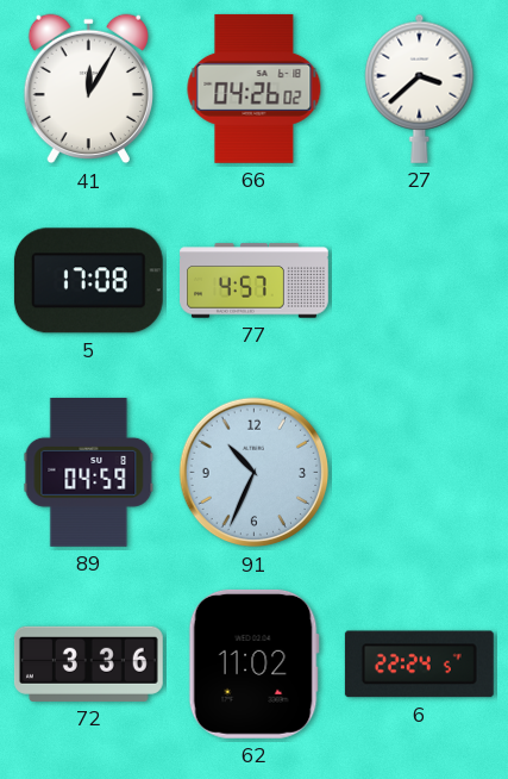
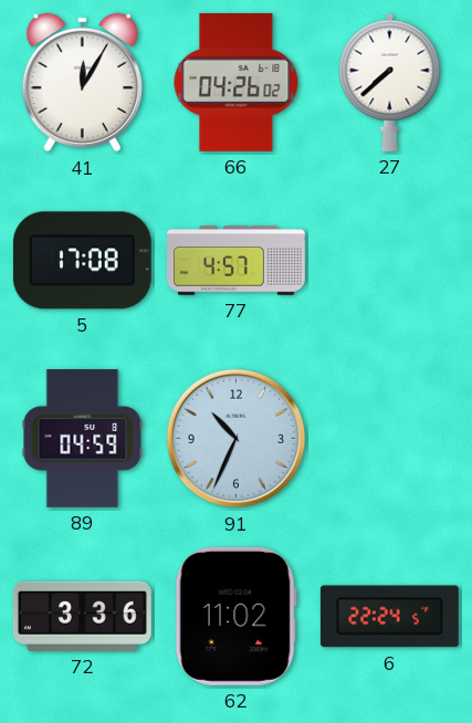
27: 3:38 -> 7:38 (390, 82)
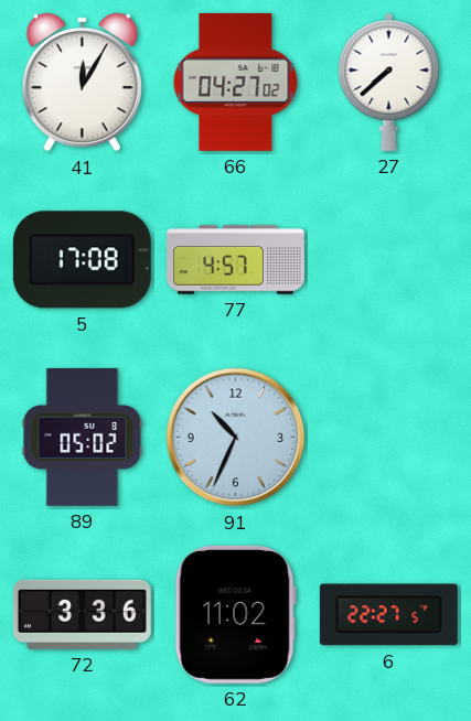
66: 04:26 -> 04:27 (236, 82)
89: 04:59 -> 05:02 (83, 437)
6: 22:24 -> 22:27 (388, 615)
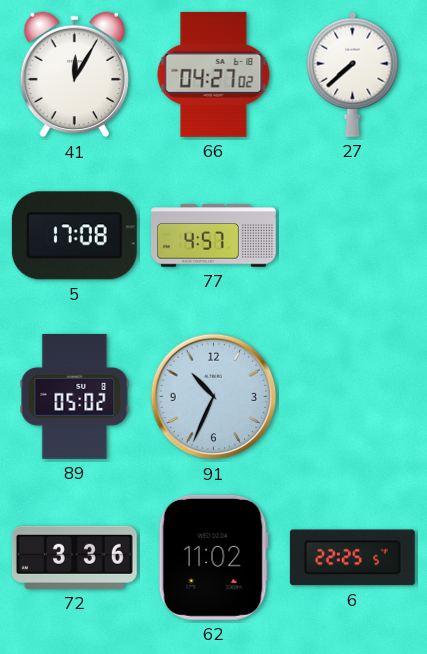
6: 22:27 -> 22:25 (352, 558)
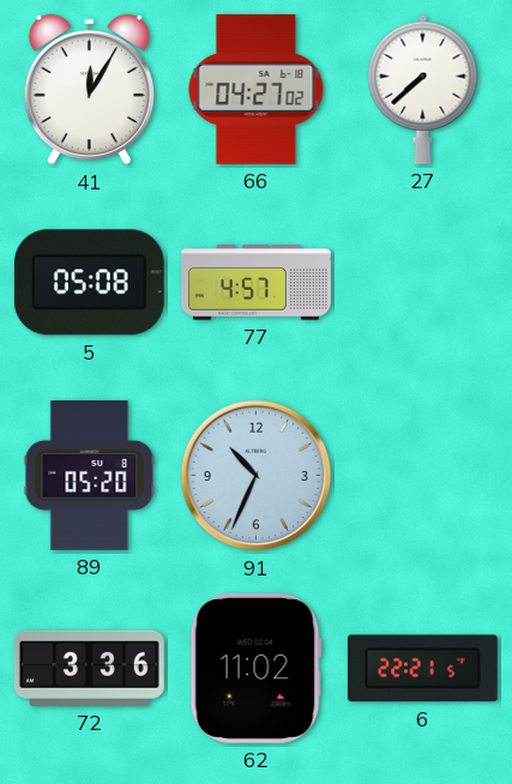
5: 17:08 -> 05:08 (89, 283)
89: 05:02 -> 05:20 (90, 475)
6: 22:25 -> 22:21 (422, 669)
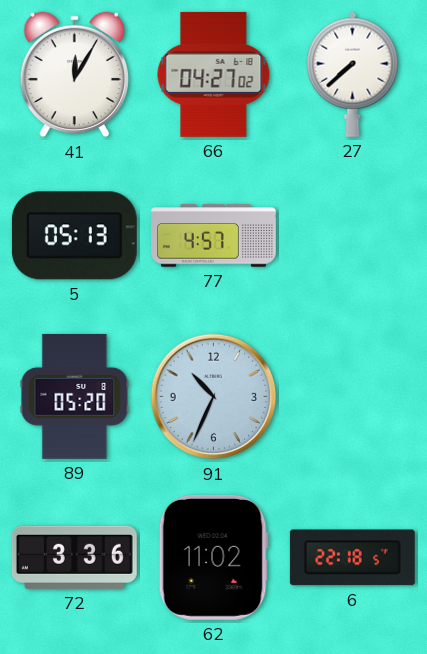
5: 05:08 -> 05:13 (74, 236)
6: 22:21 -> 22:18 (352, 558)
